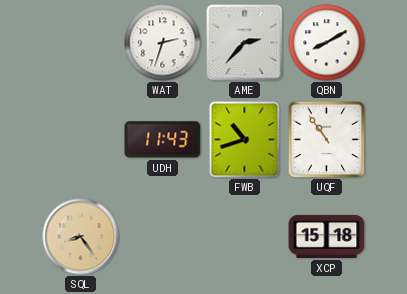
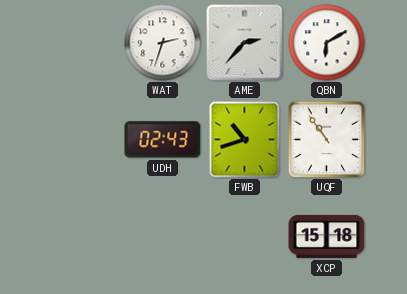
QBN: 8:10 -> 6:10 (327, 43)
UDH: 11:43 -> 02:43 (163, 140)
SQL: 8:24 -> none (81, 237)
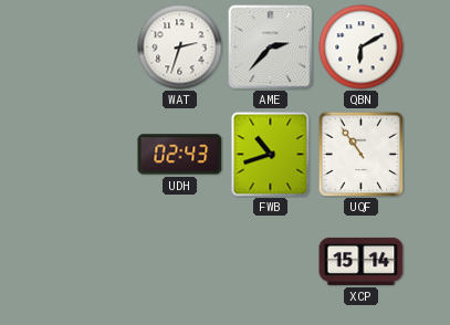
XCP: 15:18 -> 15:14 (362, 261)
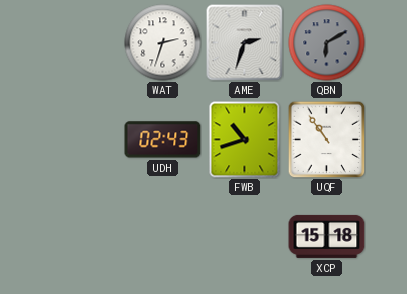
AME: 2:37 -> 2:33 (245, 43)
QBN dial: white -> grey (327, 43)
XCP: 15:14 -> 15:18 (327, 236)
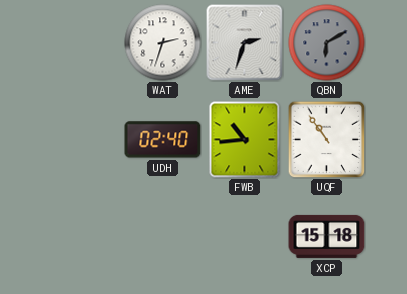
UDH: 02:43 -> 02:40 (163, 140)
FWB: 10:42 -> 10:44 (245, 140)
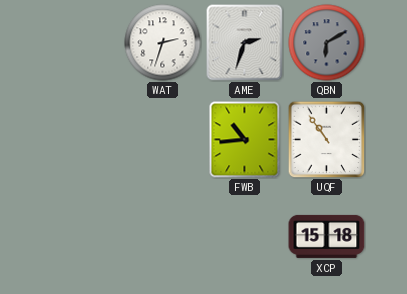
UDH: 02:40 -> none (163, 140)
